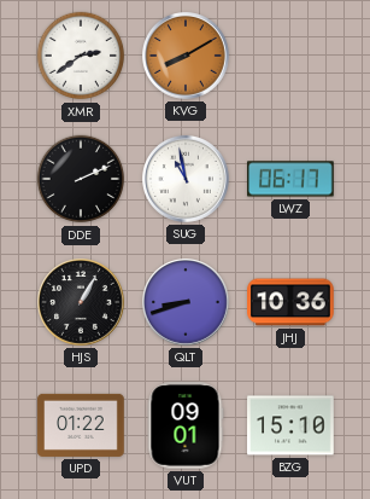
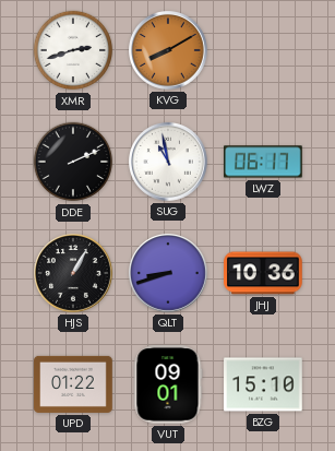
XMR: 2:39 -> 2:42 (73, 50)
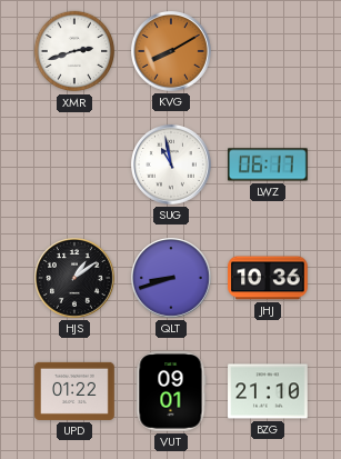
DDE: 2:11 -> none (73, 162)
HJS: 1:05 -> 1:09 (76, 279)
BZG: 15:10 -> 21:10 (268, 391)
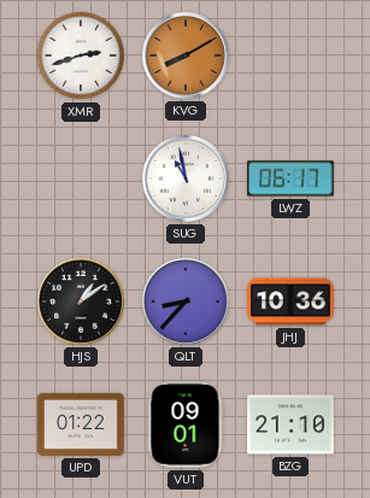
QLT: 8:42 -> 8:37 (187, 303)
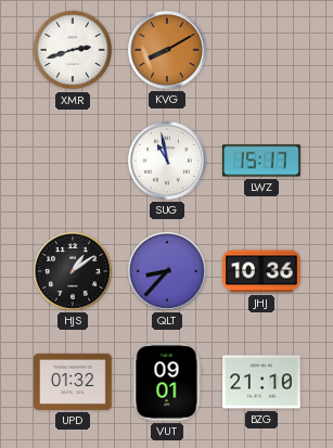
LWZ: 06:17 -> 15:17 (262, 161)
UPD: 01:22 -> 01:32 (73, 382)
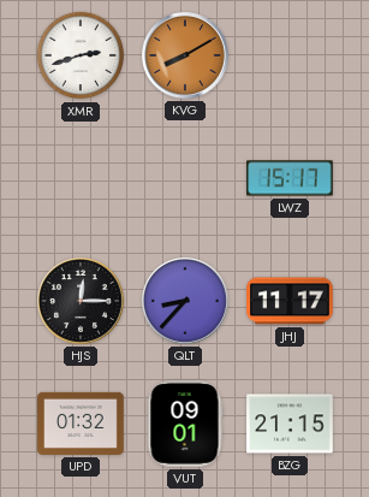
SUG: 10:58 -> none (168, 162)
HJS: 1:09 -> 12:15 (82, 302)
JHJ: 10:36 -> 11:17 (290, 301)
BZG: 21:10 -> 21:15 (290, 424)
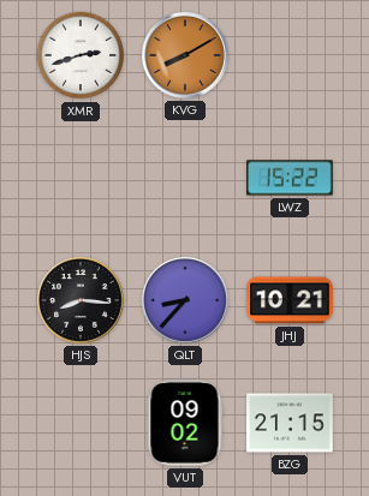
LWZ: 15:17 -> 15:22 (291, 178)
HJS: 12:15 -> 8:16 (82, 301)
JHJ: 11:17 -> 10:21 (290, 300)
UPD: 01:32 -> none (81, 424)
VUT: 09:01 -> 09:02 (185, 423)
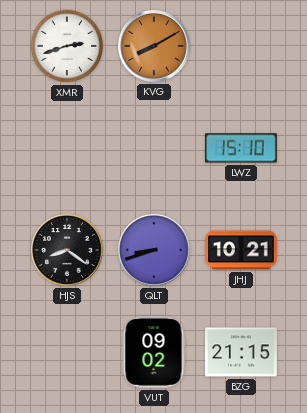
LWZ: 15:22 -> 15:10 (242, 148)
HJS: 8:16 -> 8:21 (68, 251)
QLT: 8:37 -> 8:42 (155, 251)
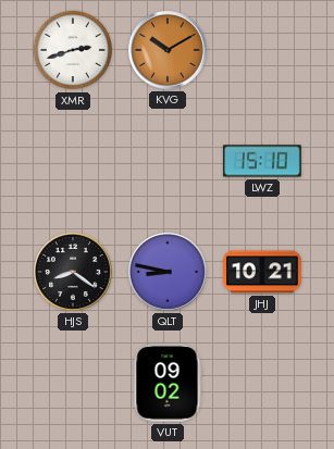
KVG: 8:10 -> 10:10 (169, 51)
QLT: 8:42 -> 8:47 (169, 273)
BZG: 21:15 -> none (241, 352)
